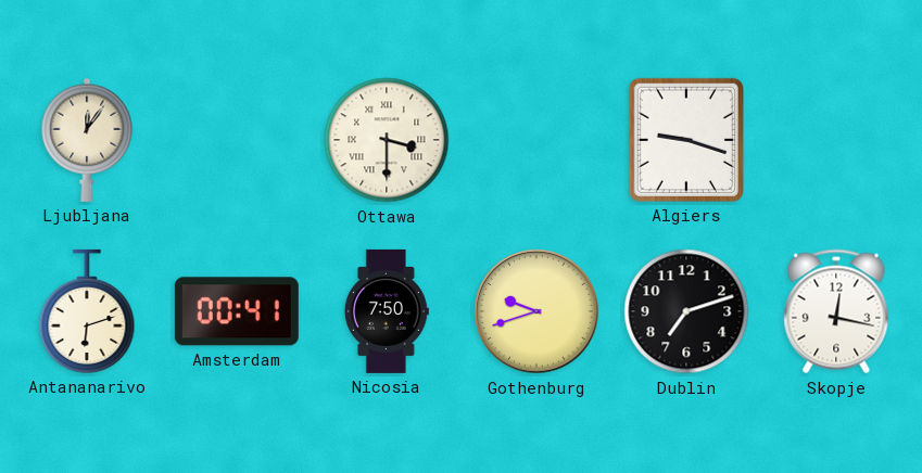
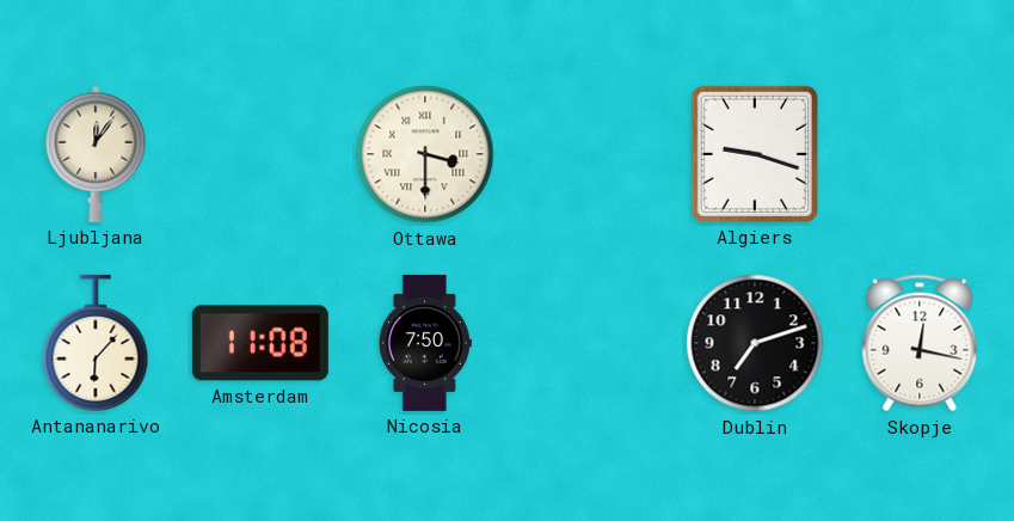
Antananarivo: 6:12 -> 6:07 (96, 343)
Amsterdam: 00:41 -> 11:08 (260, 343)
Gothenburg: 9:42 -> none (536, 311)
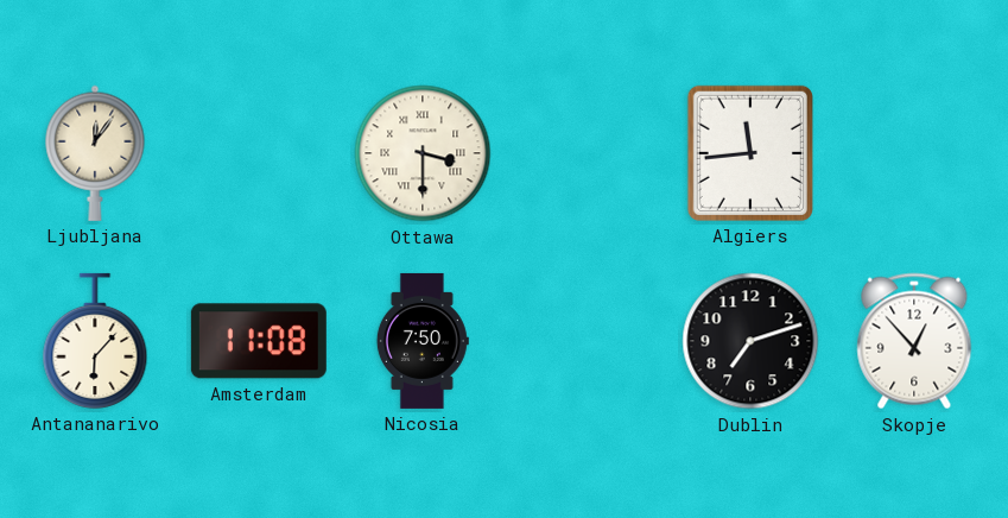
Algiers: 9:18 -> 11:44 (750, 153)
Skopje: 12:17 -> 12:53 (914, 341)
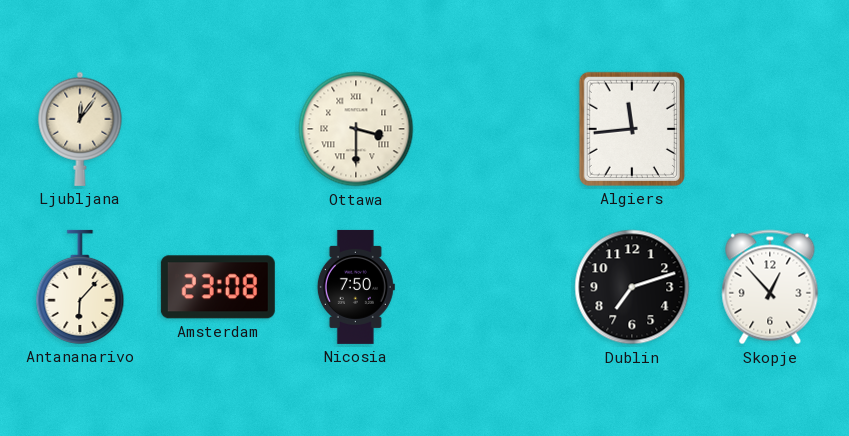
Amsterdam: 11:08 -> 23:08 (218, 287)
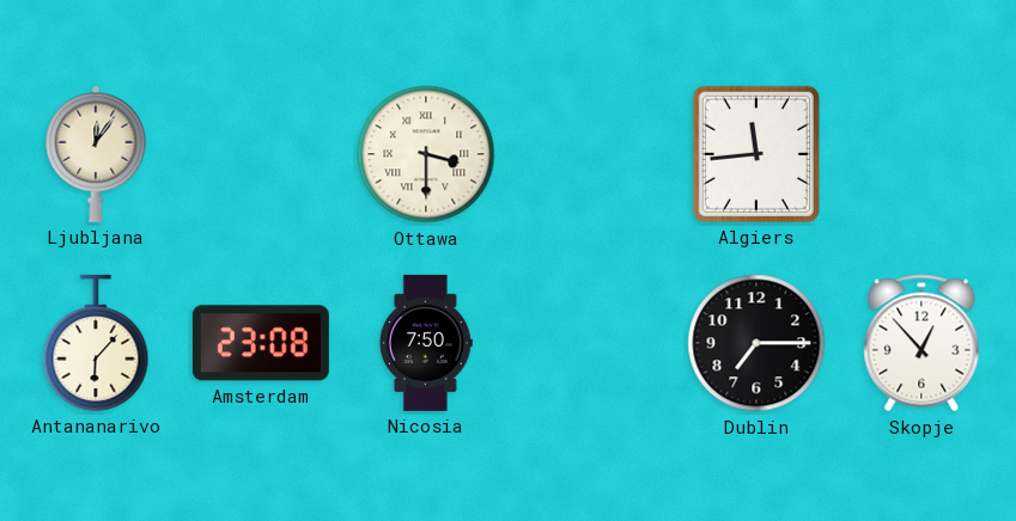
Dublin: 7:12 -> 7:15 (756, 343)
